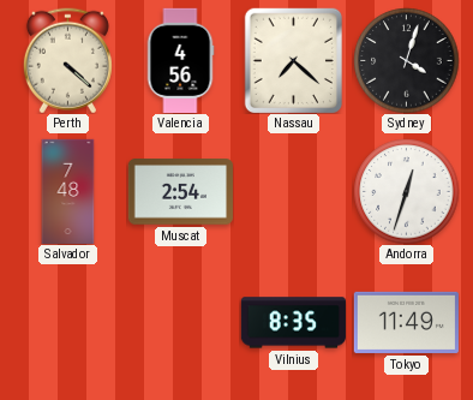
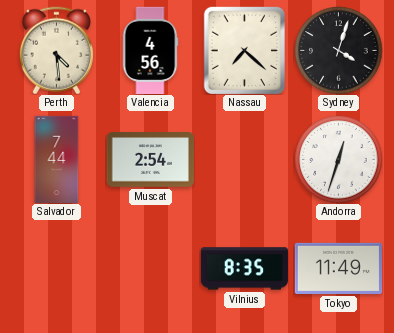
Perth: 4:22 -> 4:29 (56, 50)
Salvador: 7:48 -> 7:44 (57, 159)
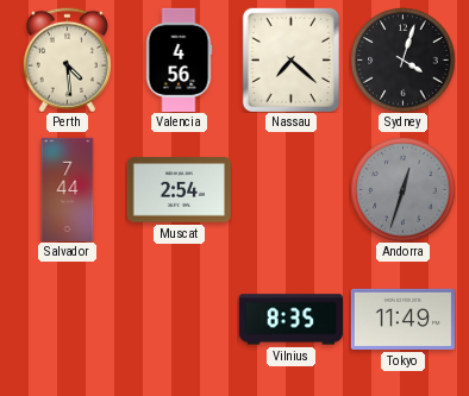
Andorra dial: white -> grey (402, 189)
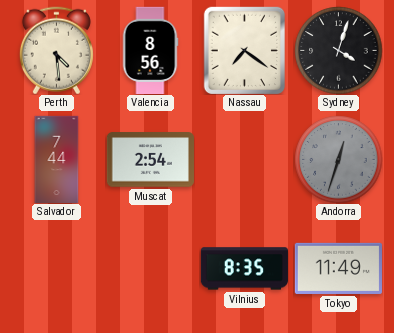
Valencia: 4:56 -> 8:56 (150, 50)
Nassau: 7:22 -> 7:21 (244, 50)
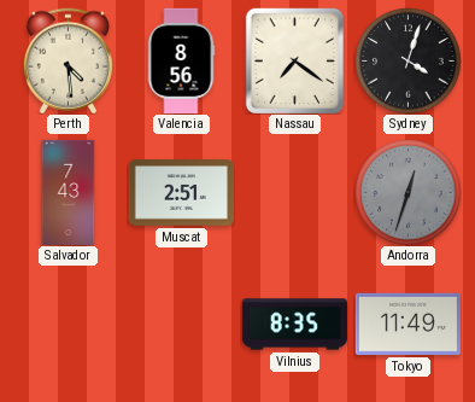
Salvador: 7:44 -> 7:43 (69, 192)
Muscat: 2:54 -> 2:51 (181, 193)
